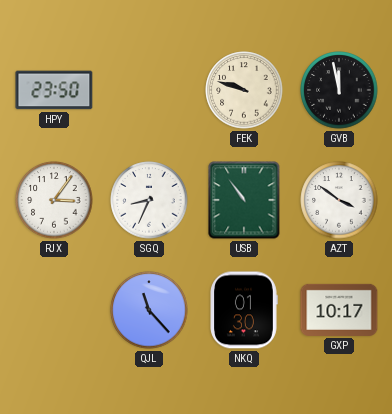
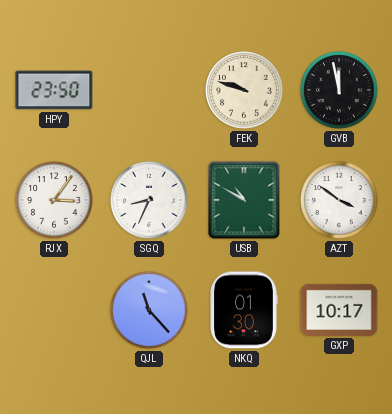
USB: 10:54 -> 10:50 (244, 200)
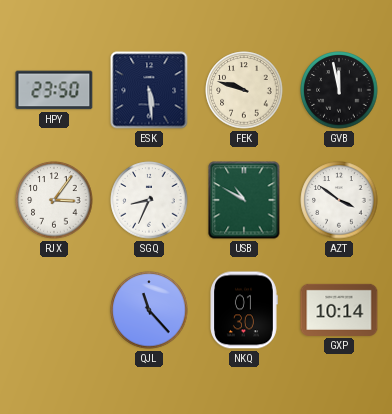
ESK: none -> 5:29 (149, 90)
GXP: 10:17 -> 10:14 (339, 310)
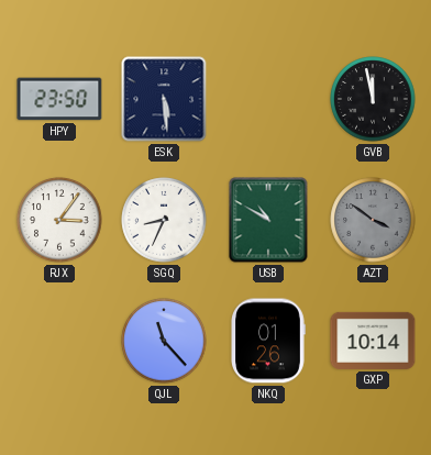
FEK: 9:48 -> none (244, 90)
AZT dial: white -> grey (373, 220)
NKQ: 01:30 -> 01:26 (268, 341)
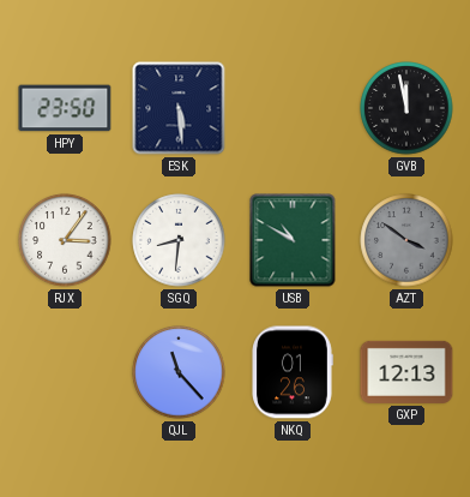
SGQ: 8:34 -> 8:31 (179, 240)
GXP: 10:14 -> 12:13 (406, 372)
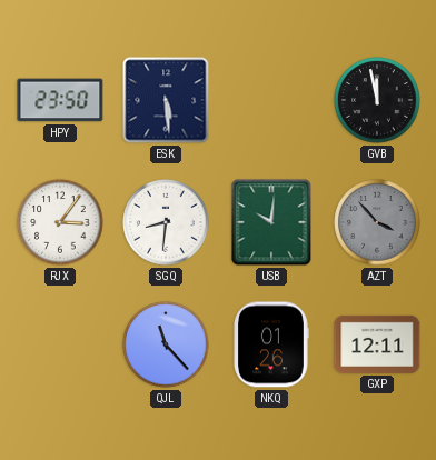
USB: 10:50 -> 10:01 (271, 222)
AZT: 3:51 -> 3:53 (377, 222)
GXP: 12:13 -> 12:11 (377, 344)
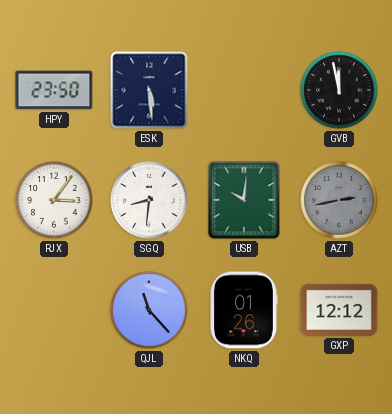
AZT: 3:53 -> 2:43 (339, 200)
GXP: 12:11 -> 12:12 (339, 310)
